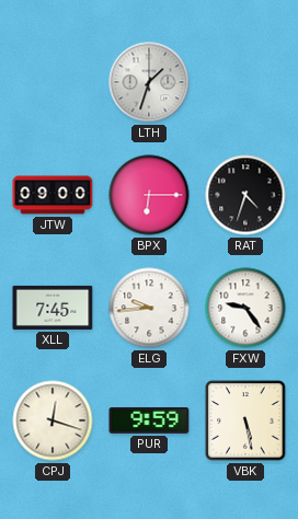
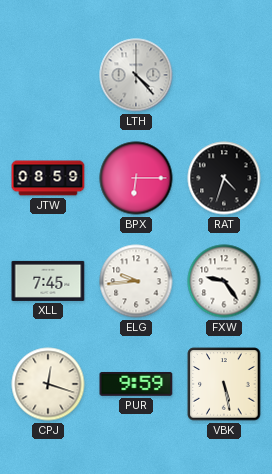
LTH: 1:33 -> 4:23 (136, 75)
JTW: 09:00 -> 08:59 (48, 178)
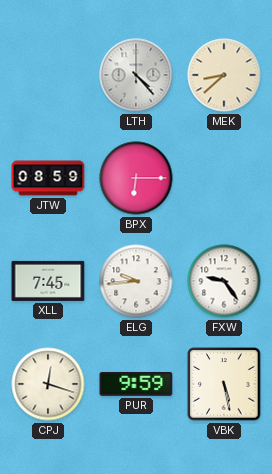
MEK: none -> 8:38 (224, 75)
RAT: 4:33 -> none (224, 178)
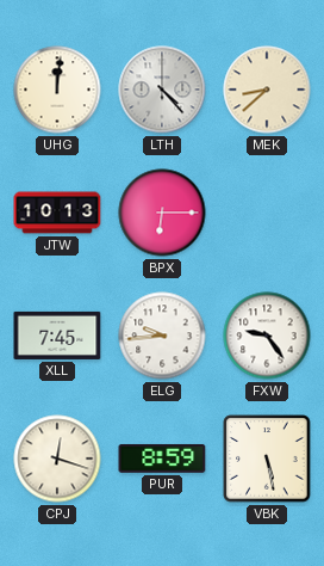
UHG: none -> 12:01 (57, 90)
JTW: 08:59 -> 10:13 (57, 213)
PUR: 9:59 -> 8:59 (162, 459)
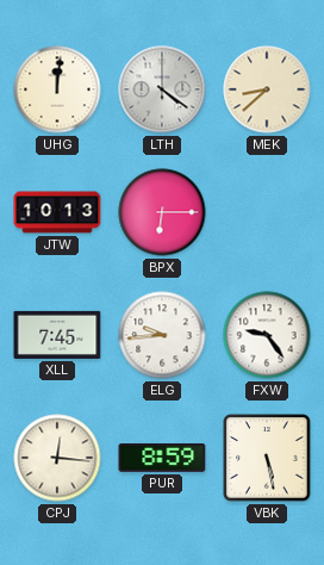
LTH: 4:23 -> 4:21 (162, 89)
CPJ: 12:18 -> 12:16 (57, 458)
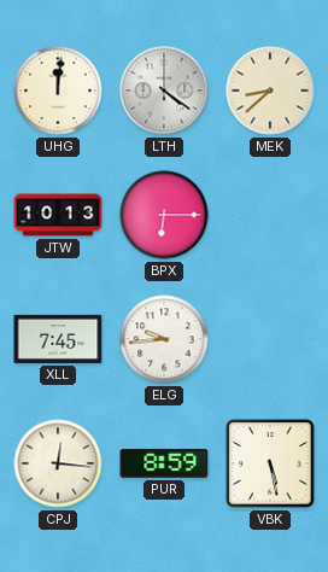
FXW: 9:24 -> none (267, 335)
